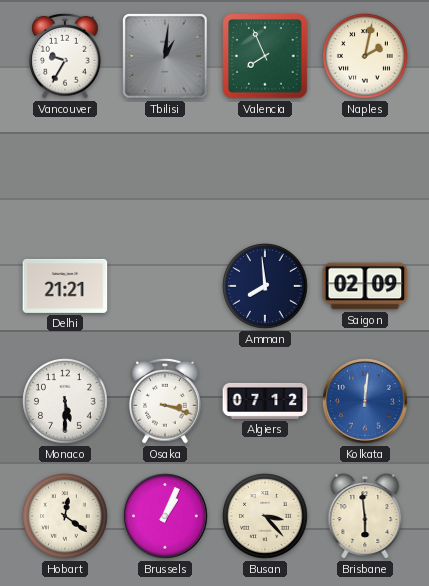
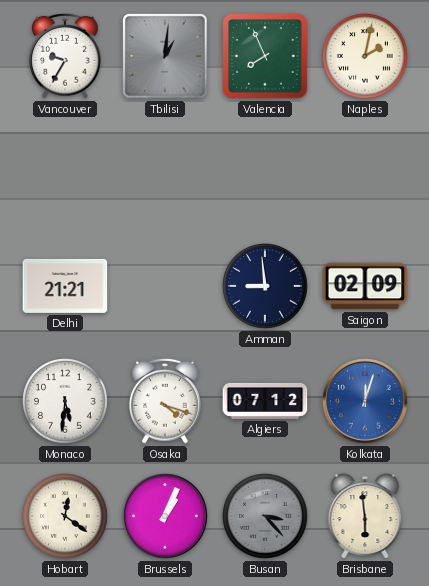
Amman: 7:59 -> 8:59 (265, 286)
Monaco: 5:30 -> 5:31 (65, 401)
Osaka: 3:18 -> 4:18 (166, 401)
Kolkata: 12:01 -> 12:03 (365, 401)
Busan dial: cream -> grey (265, 516)
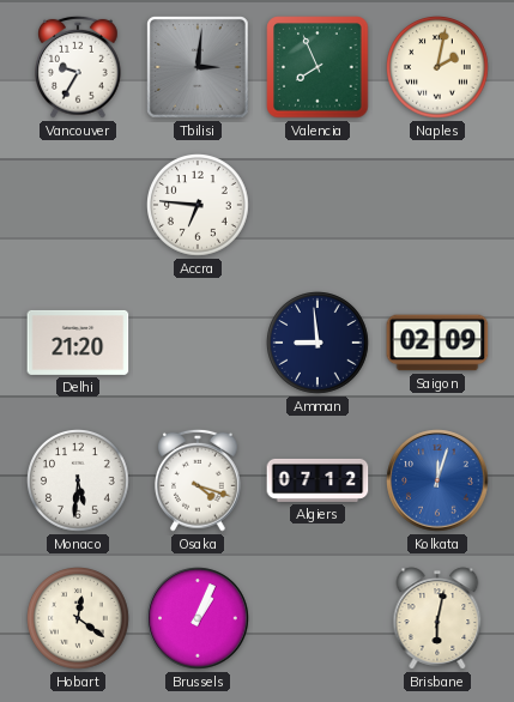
Tbilisi: 1:01 -> 3:01 (199, 68)
Accra: none -> 6:46 (198, 205)
Delhi: 21:21 -> 21:20 (78, 343)
Busan: 3:23 -> none (265, 516)
Brisbane: 5:59 -> 6:02 (437, 618)
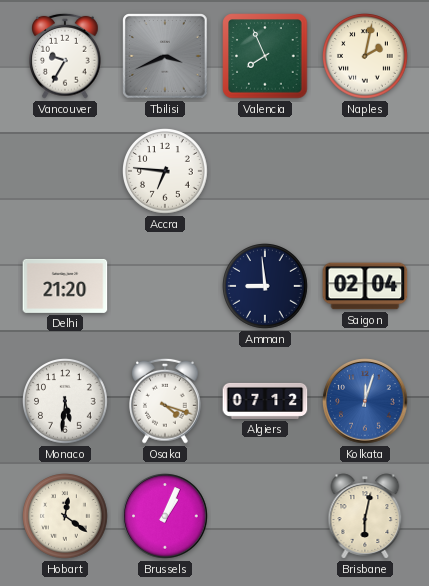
Tbilisi: 3:01 -> 3:41 (166, 57)
Saigon: 02:09 -> 02:04 (365, 286)
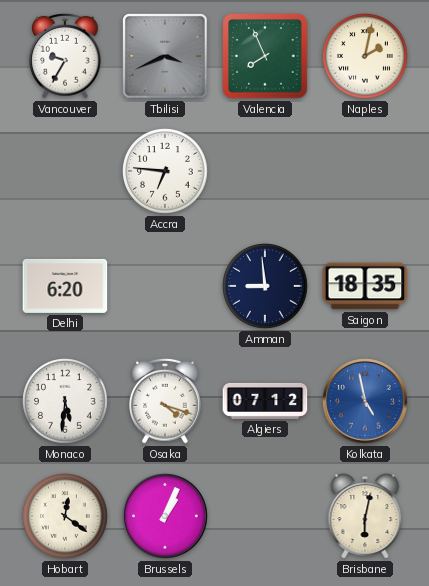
Delhi: 21:20 -> 6:20 (65, 286)
Saigon: 02:04 -> 18:35 (365, 286)
Kolkata: 12:03 -> 4:58 (365, 401)
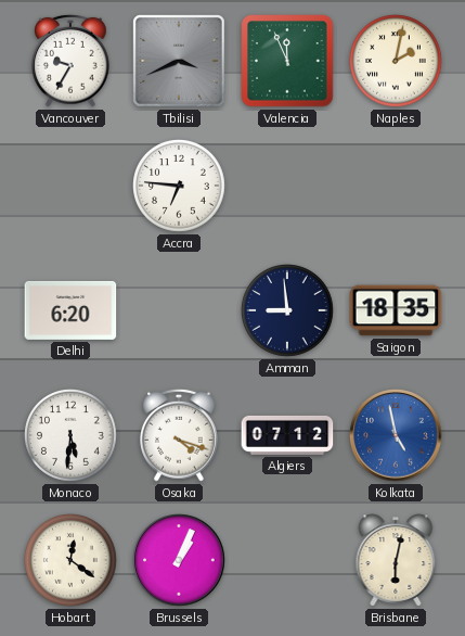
Valencia: 7:56 -> 11:56 (287, 61)
